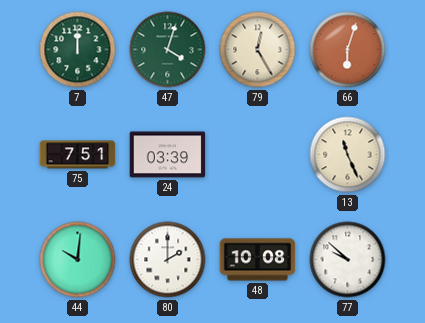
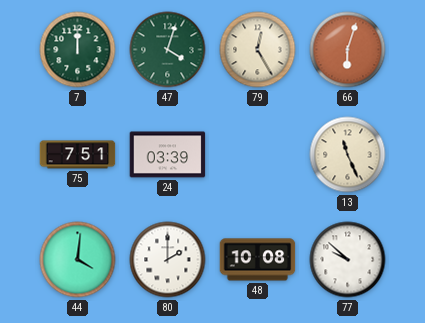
44: 10:01 -> 4:01 (78, 260)
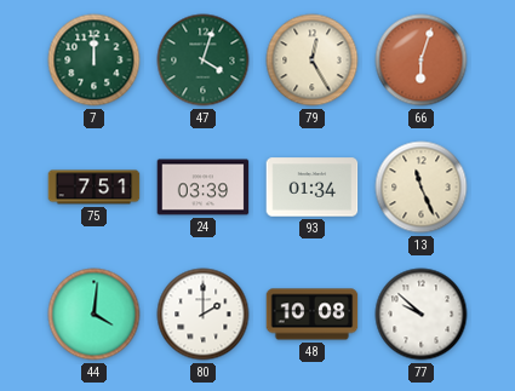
93: none -> 01:34 (313, 188)
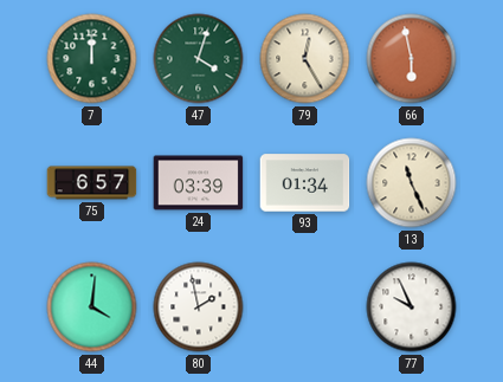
66: 6:03 -> 5:58 (412, 59)
75: 7:51 -> 6:57 (92, 183)
80: 2:00 -> 1:58 (199, 307)
48: 10:08 -> none (313, 315)
77: 9:52 -> 9:56 (412, 307)
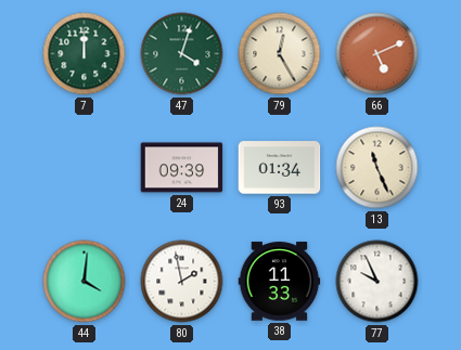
66: 5:58 -> 5:11 (377, 54)
75: 6:57 -> none (92, 183)
24: 03:39 -> 09:39 (182, 168)
38: none -> 11:33 (280, 282)
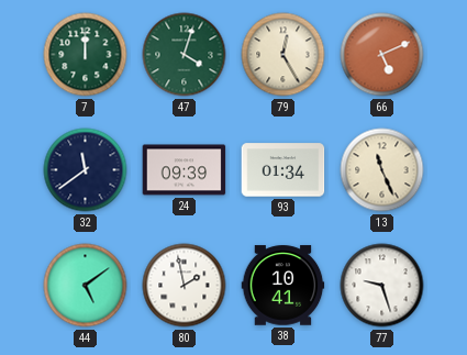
32: none -> 11:39 (86, 170)
44: 4:01 -> 5:09 (86, 286)
38: 11:33 -> 10:41 (283, 286)
77: 9:56 -> 9:27 (382, 286)
